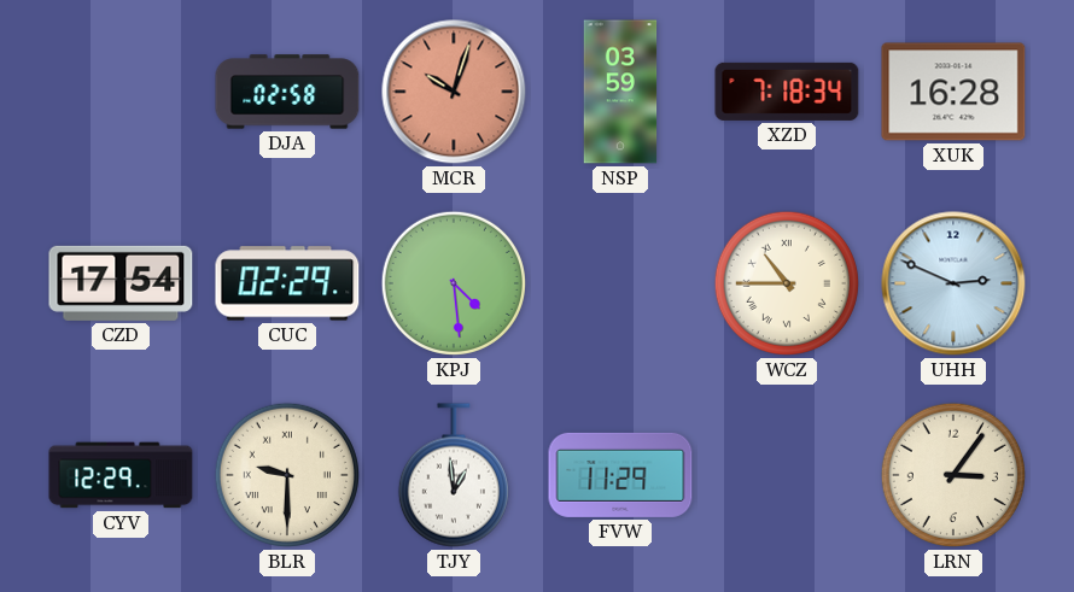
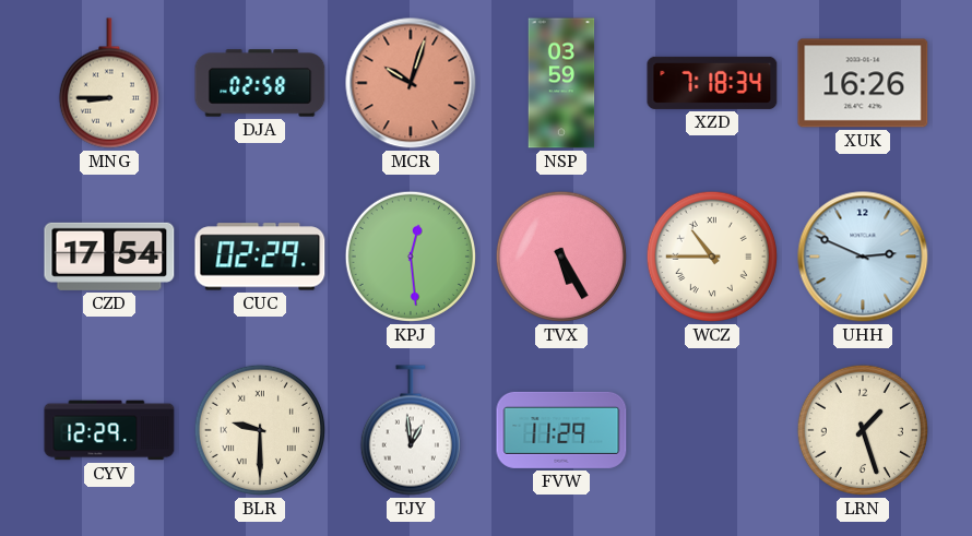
MNG: none -> 8:45 (109, 83)
XUK: 16:28 -> 16:26 (863, 83)
KPJ: 4:29 -> 12:29 (411, 257)
TVX: none -> 5:25 (561, 257)
LRN: 3:06 -> 1:27 (863, 430)
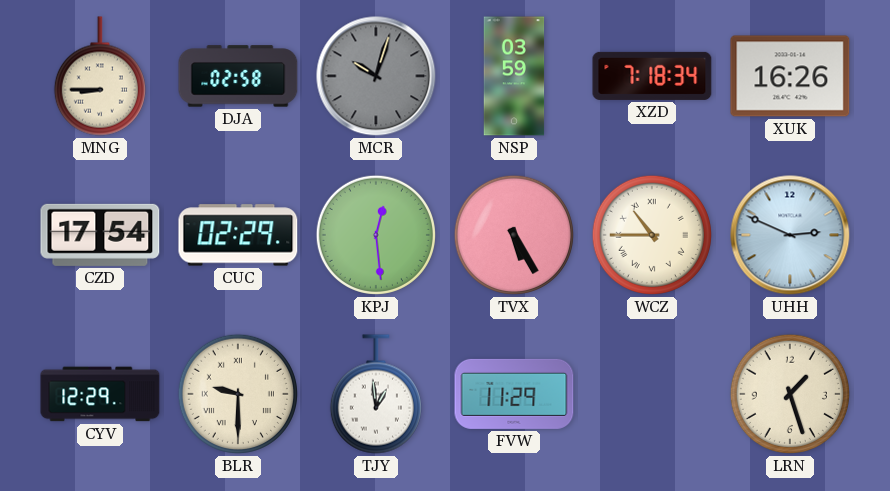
MCR dial: salmon -> grey (376, 76)
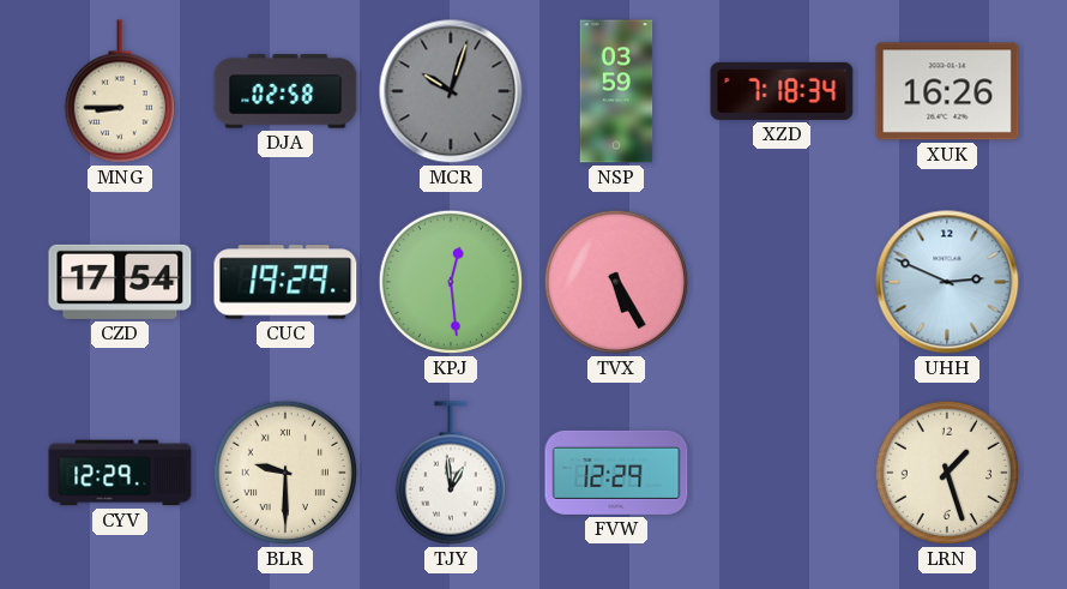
CUC: 02:29 -> 19:29 (285, 282)
WCZ: 10:45 -> none (652, 235)
FVW: 11:29 -> 12:29 (616, 473)
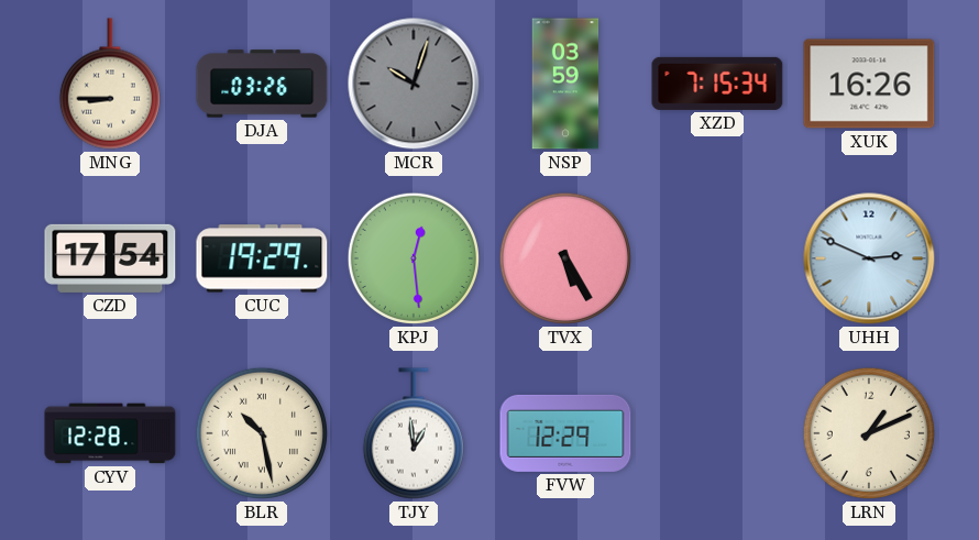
DJA: 02:58 -> 03:26 (262, 84)
XZD: 7:18 -> 7:15 (717, 84)
CYV: 12:29 -> 12:28 (110, 433)
BLR: 9:30 -> 10:28 (262, 433)
LRN: 1:27 -> 1:11 (869, 433)
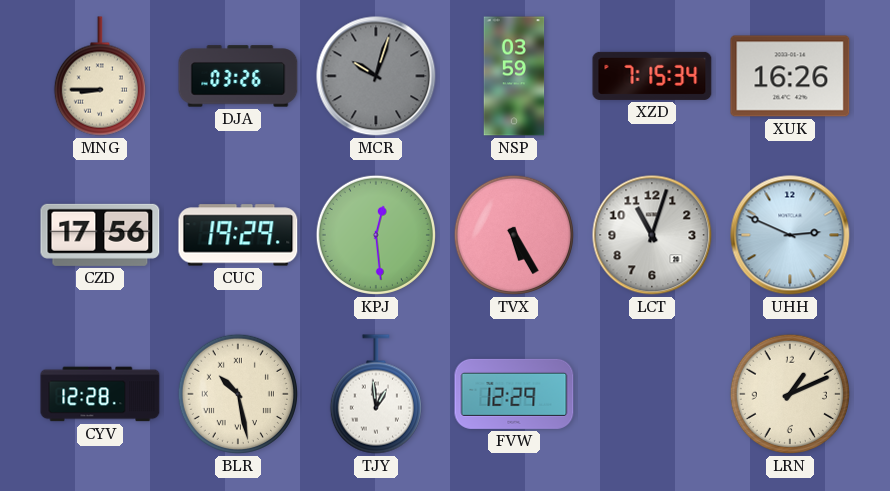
CZD: 17:54 -> 17:56 (100, 235)
LCT: none -> 11:03 (652, 235)
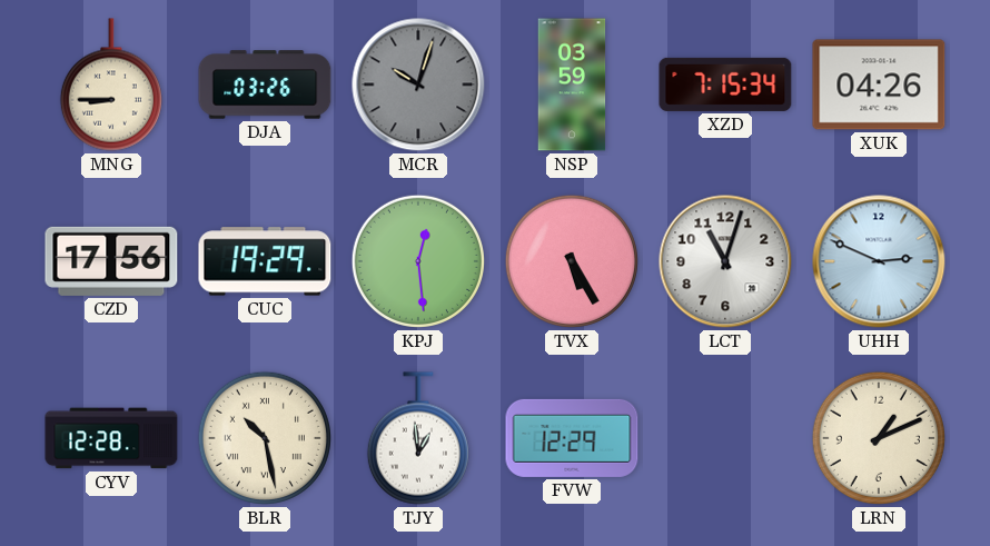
XUK: 16:26 -> 04:26 (879, 85)
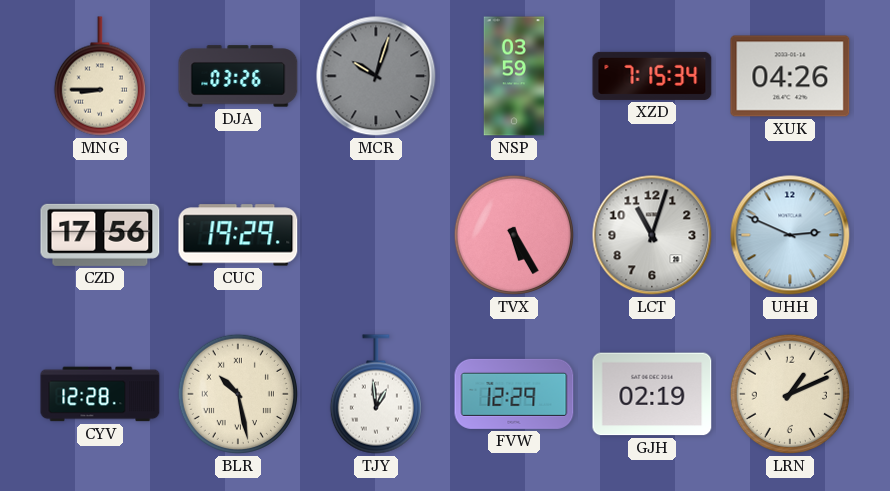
KPJ: 12:29 -> none (418, 261)
GJH: none -> 02:19 (652, 394)
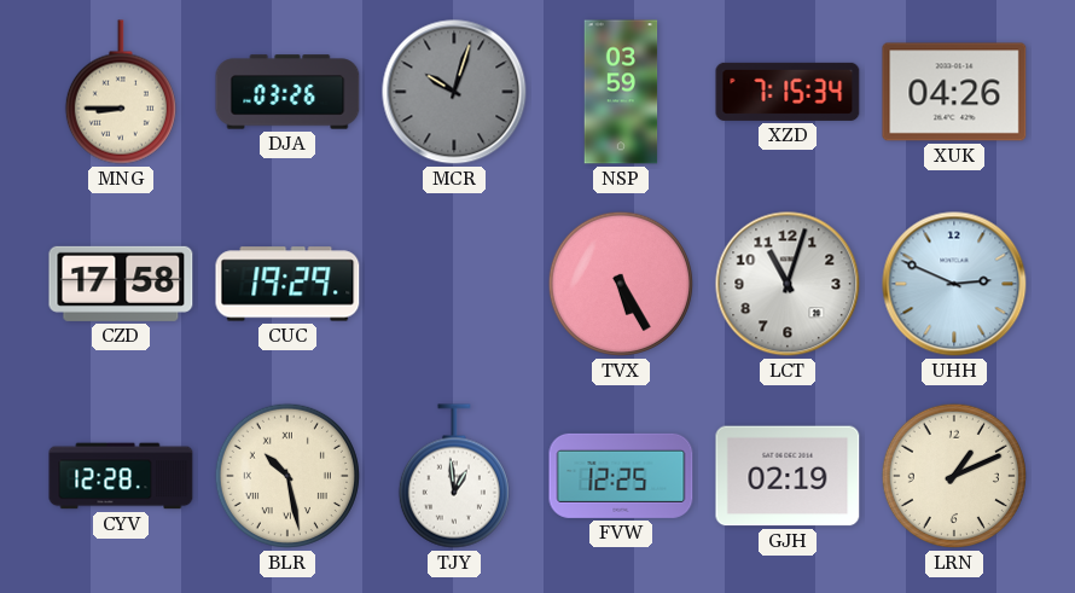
CZD: 17:56 -> 17:58 (121, 284)
FVW: 12:29 -> 12:25 (621, 476)
